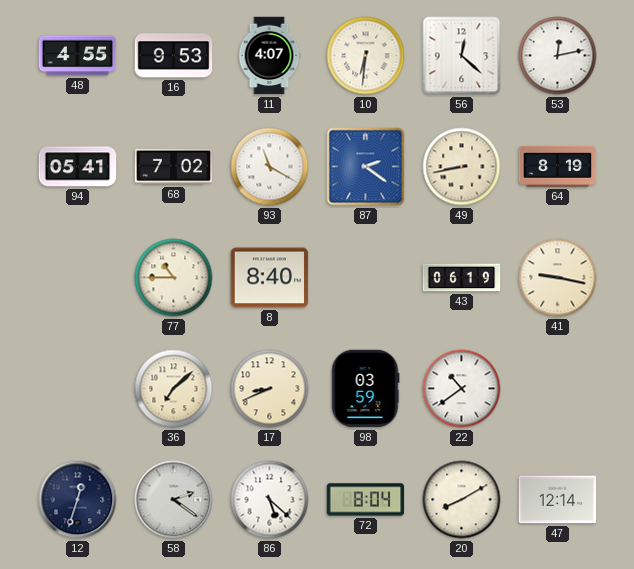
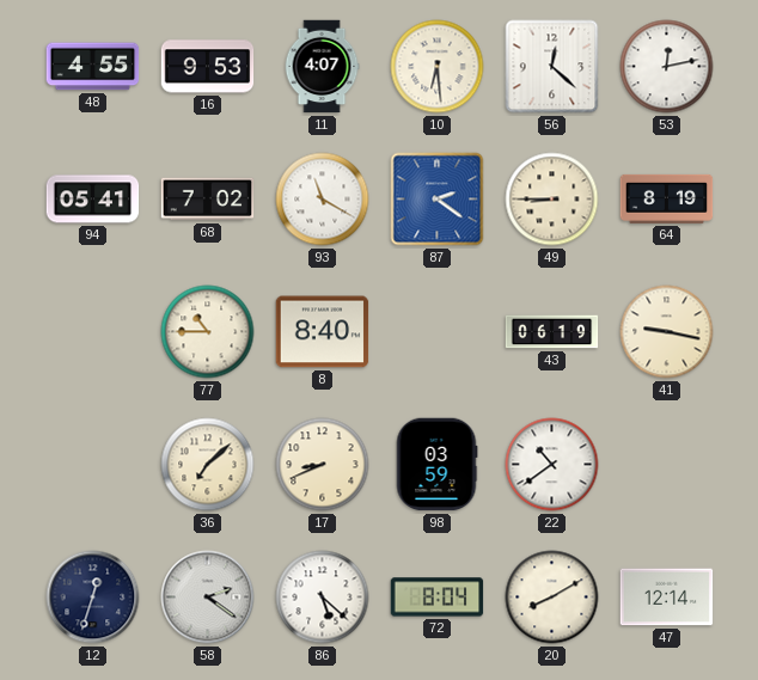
10: 6:31 -> 6:29 (438, 67)
49: 8:43 -> 8:45 (552, 200)
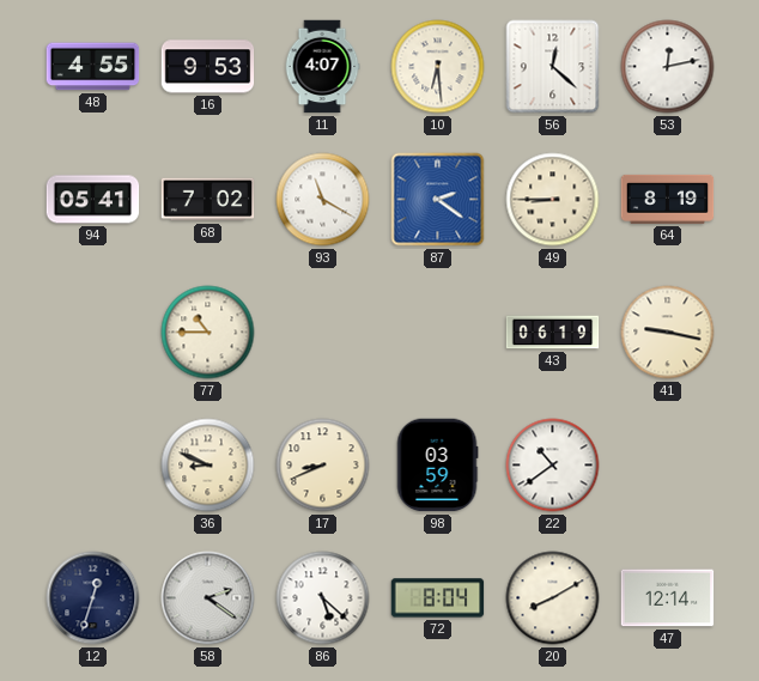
8: 8:40 -> none (323, 332)
36: 7:08 -> 8:49 (208, 466)
